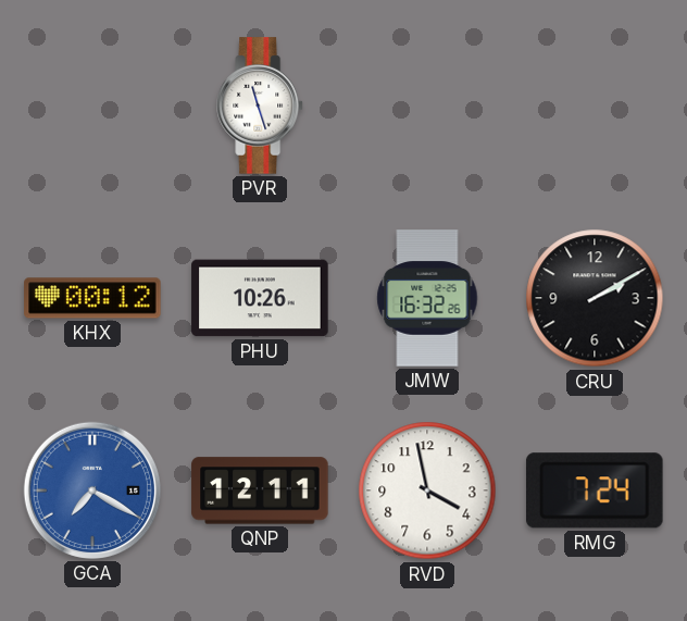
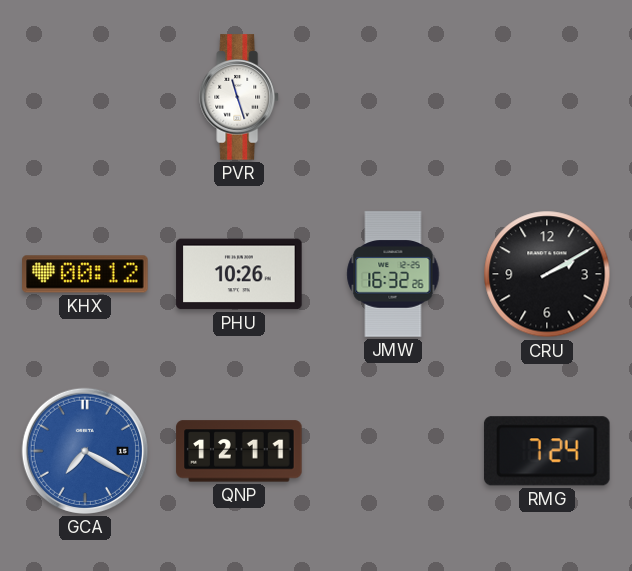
RVD: 3:58 -> none (427, 490)
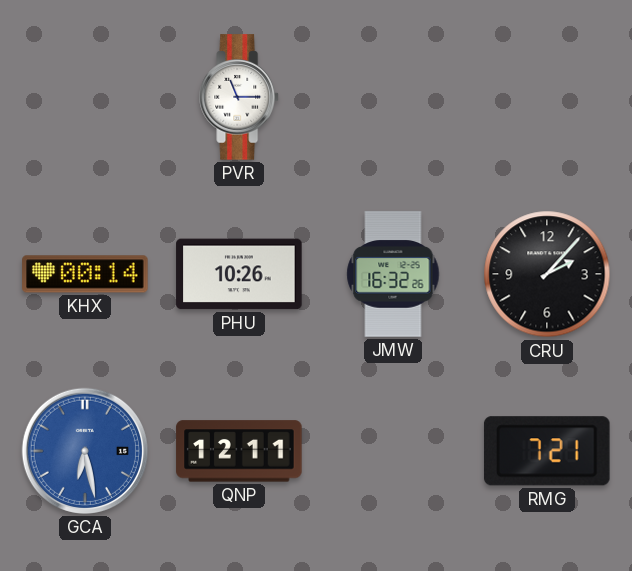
PVR: 11:27 -> 11:15 (240, 97)
KHX: 00:12 -> 00:14 (85, 274)
CRU: 2:10 -> 2:07 (547, 274)
GCA: 7:20 -> 6:28 (85, 451)
RMG: 7:24 -> 7:21 (547, 451)
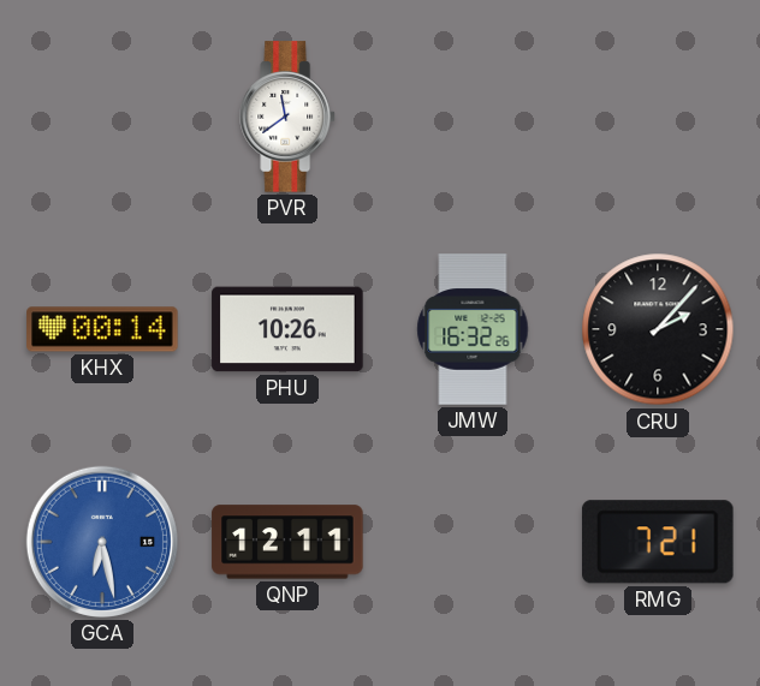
PVR: 11:15 -> 11:39 (289, 117)
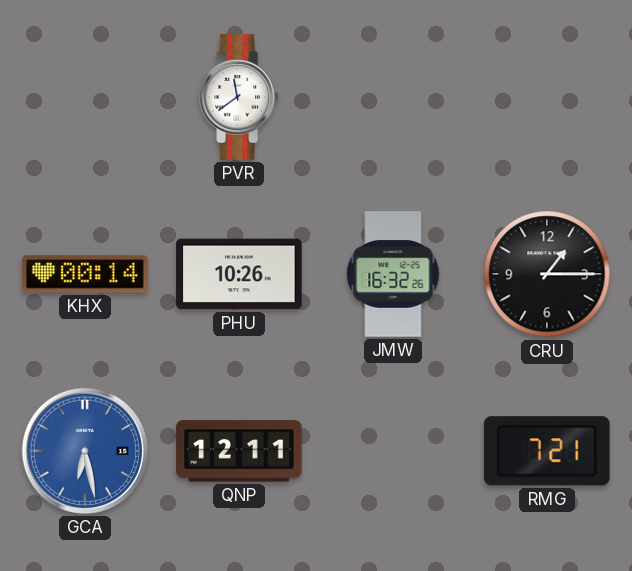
CRU: 2:07 -> 1:15 (547, 274)
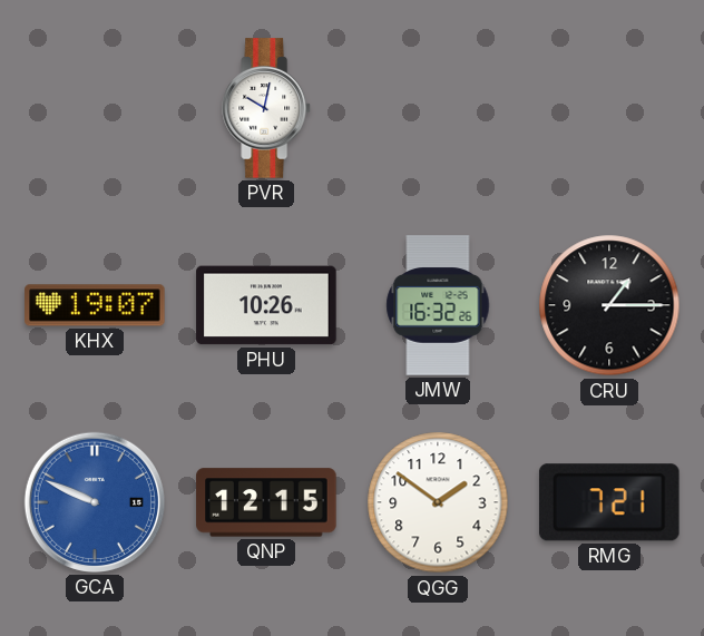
PVR: 11:39 -> 10:02 (267, 108)
KHX: 00:14 -> 19:07 (95, 305)
GCA: 6:28 -> 9:49 (95, 502)
QNP: 12:11 -> 12:15 (266, 502)
QGG: none -> 1:51 (438, 502)
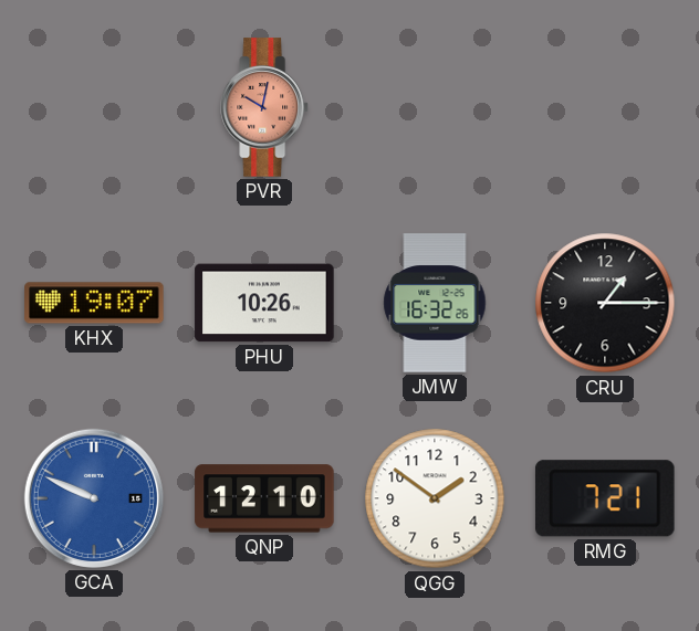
PVR dial: white -> salmon (265, 107)
QNP: 12:15 -> 12:10 (264, 498)
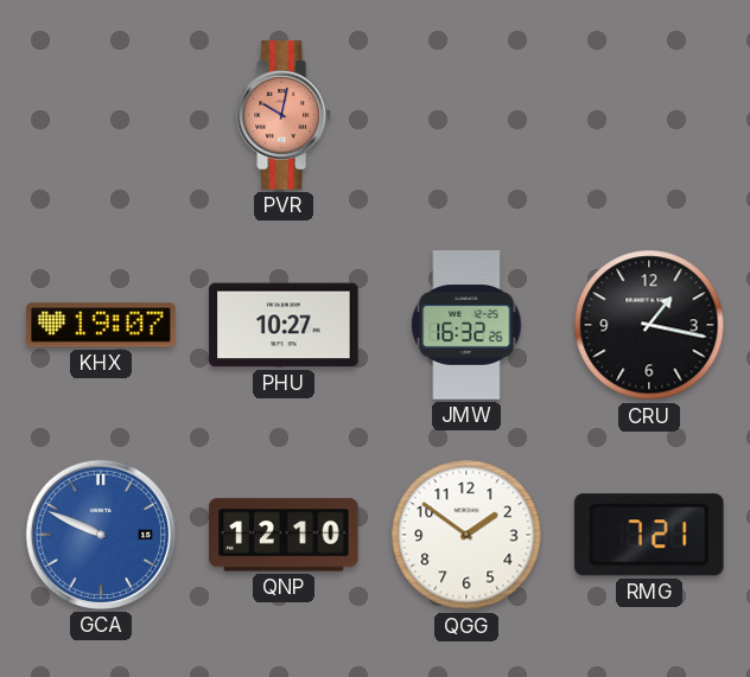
PHU: 10:26 -> 10:27 (284, 325)
CRU: 1:15 -> 1:17 (649, 325)
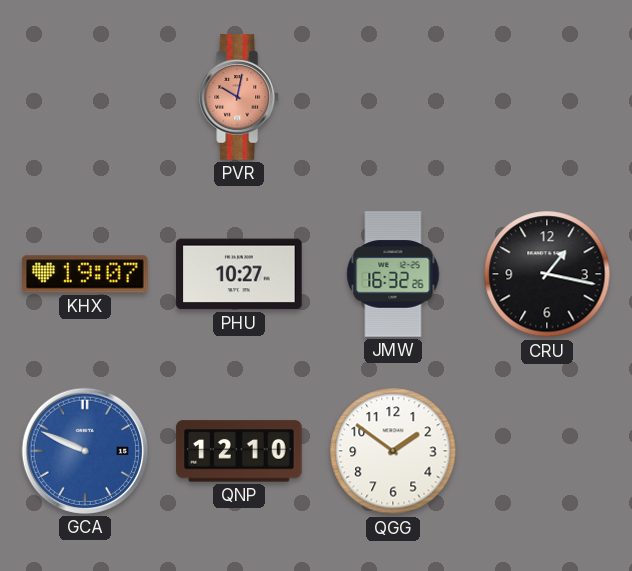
RMG: 7:21 -> none (649, 535)
